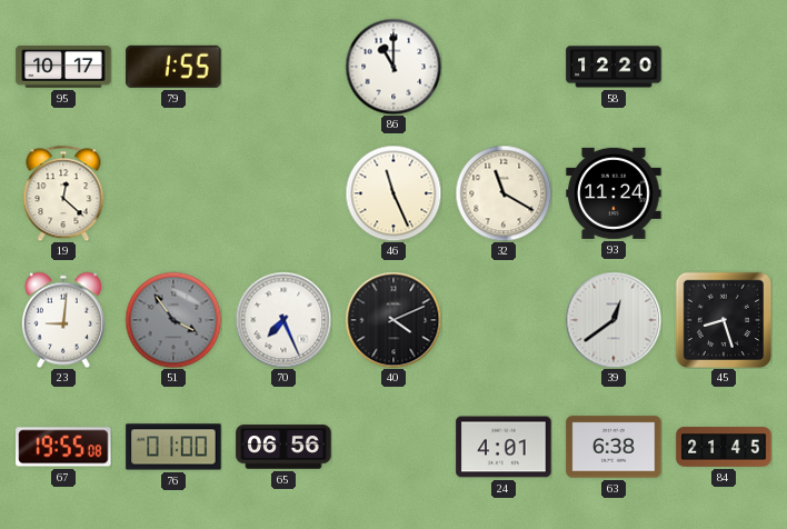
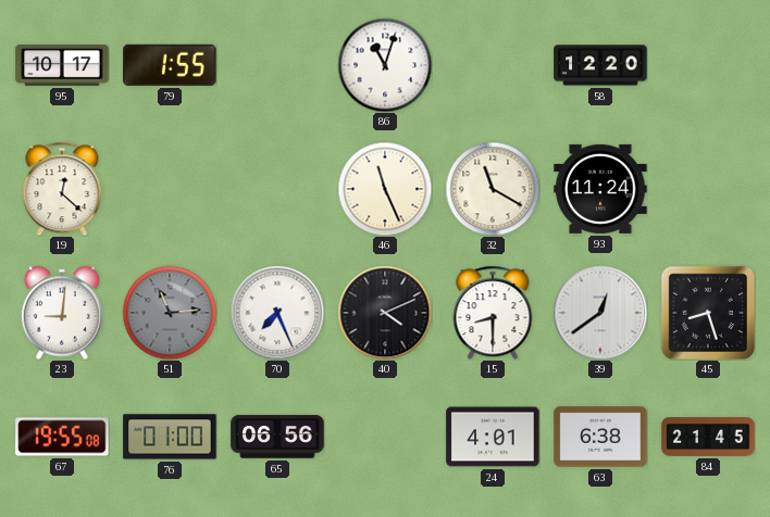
86: 11:00 -> 11:03 (385, 65)
51: 3:54 -> 11:14 (170, 313)
15: none -> 8:30 (493, 313)
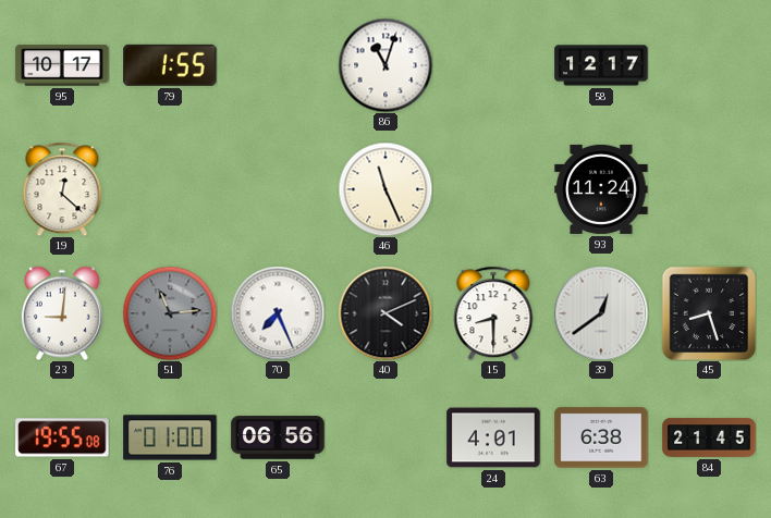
58: 12:20 -> 12:17 (601, 65)
32: 11:20 -> none (493, 189)
